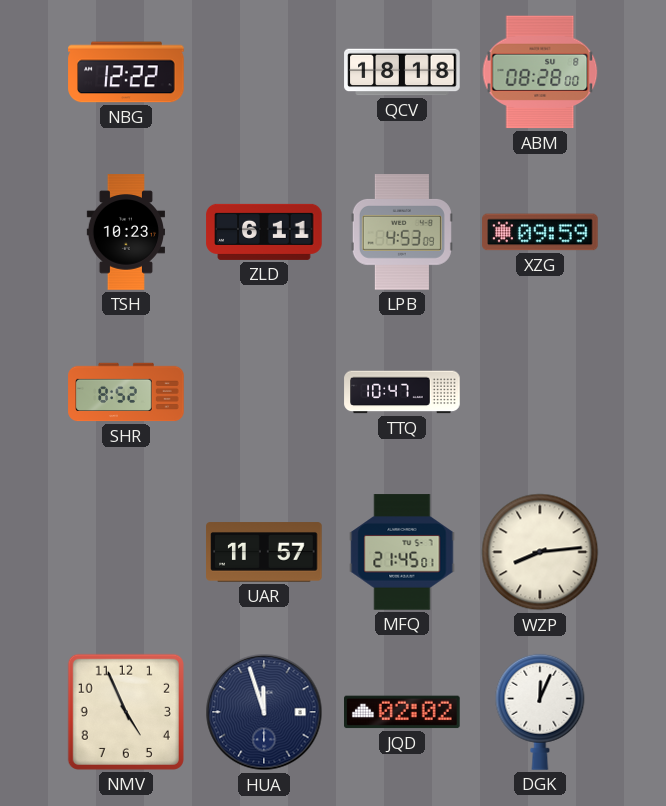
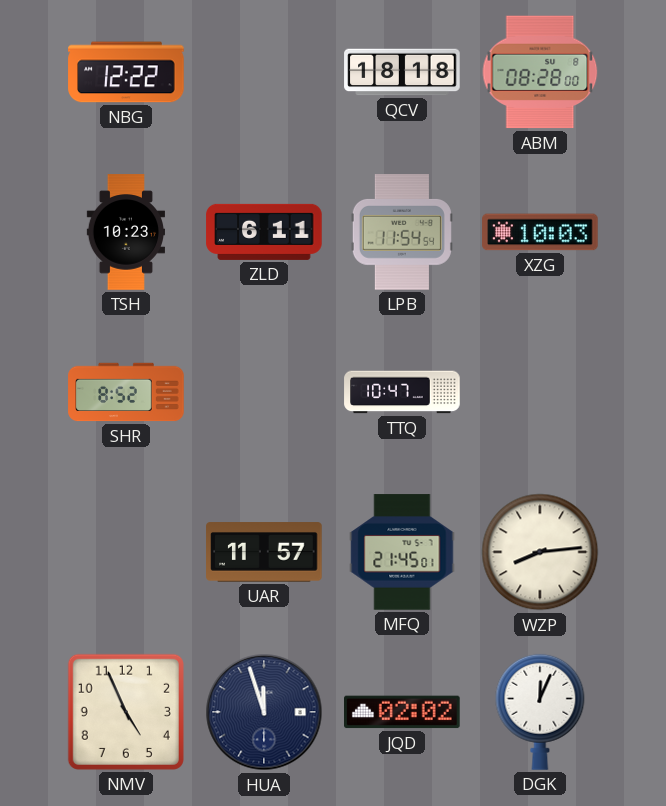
LPB: 4:53 -> 11:54 (402, 232)
XZG: 09:59 -> 10:03 (540, 232)
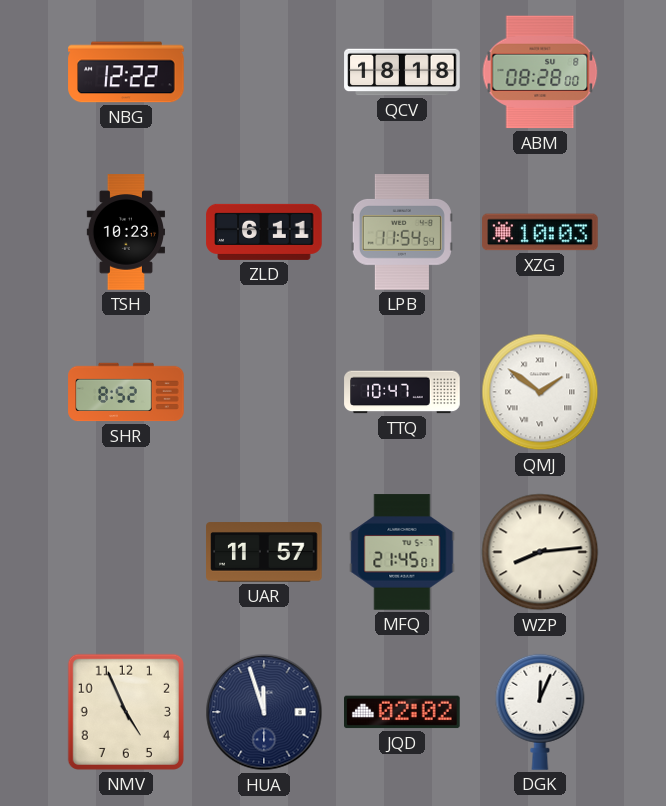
QMJ: none -> 1:51 (540, 392)
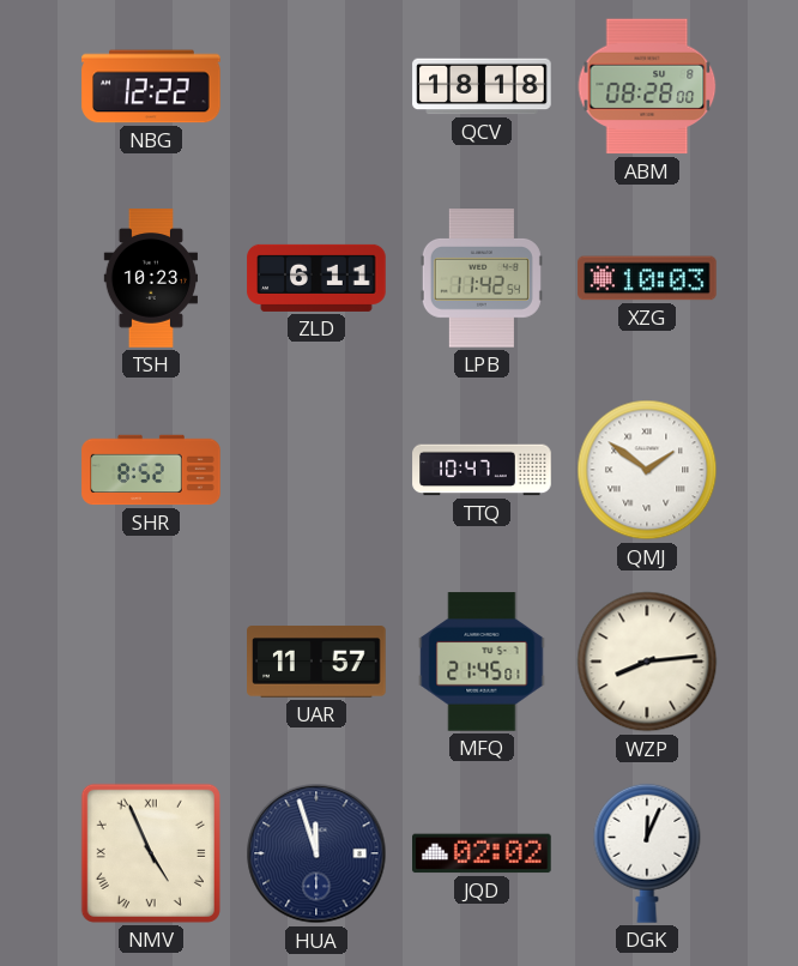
LPB: 11:54 -> 11:42 (482, 278)
NMV numerals: Arabic -> Roman (151, 853)
